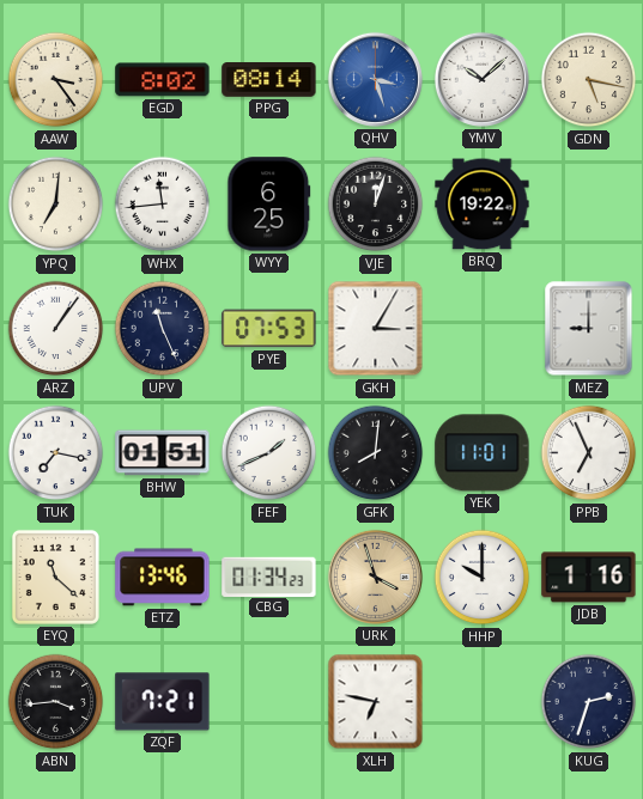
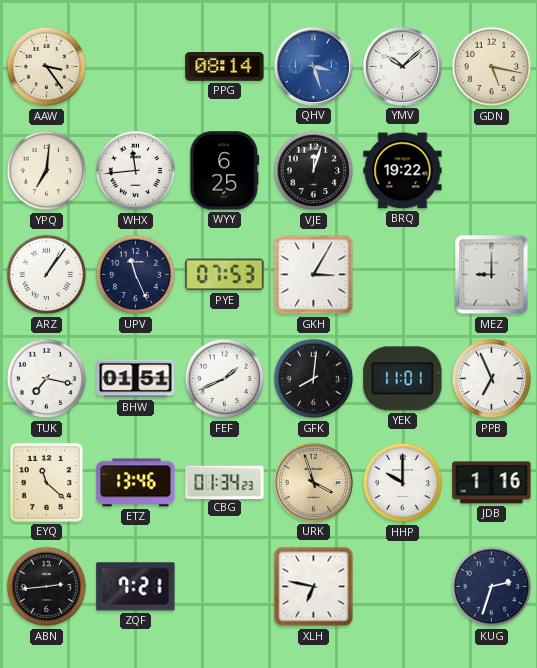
EGD: 8:02 -> none (163, 80)
ABN: 3:44 -> 2:44 (47, 587)
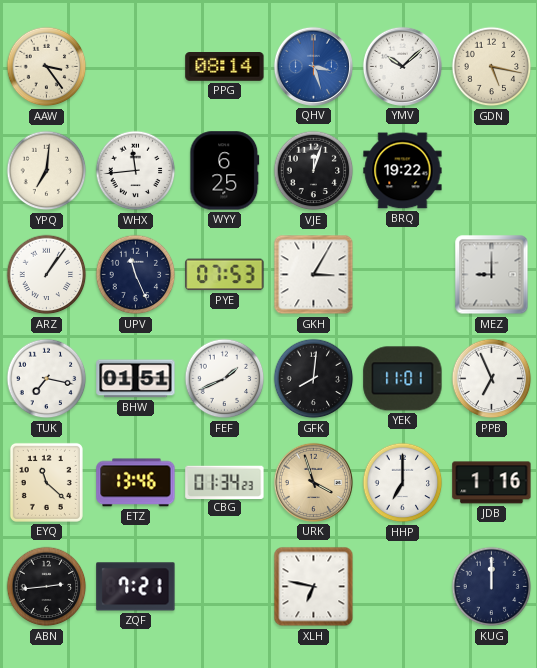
HHP: 10:00 -> 7:00 (403, 483)
KUG: 2:33 -> 12:00 (492, 587)
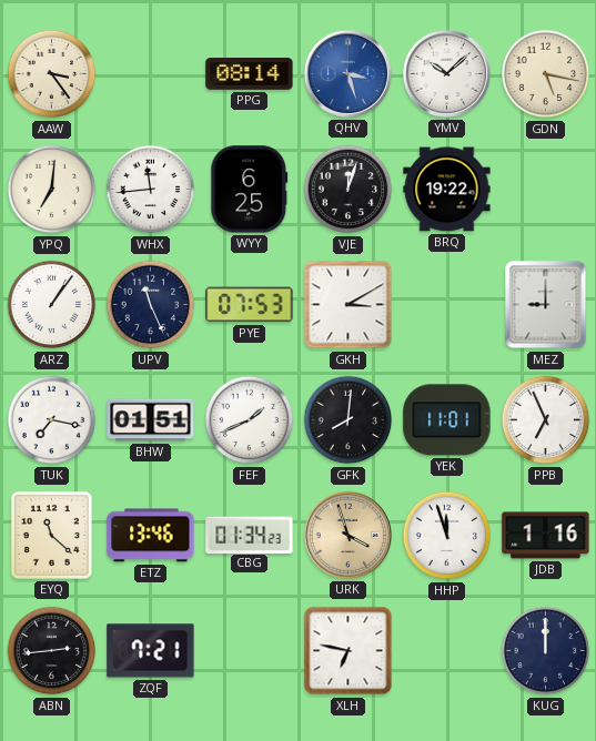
GKH: 3:05 -> 3:10 (348, 305)
HHP: 7:00 -> 11:57 (447, 536)
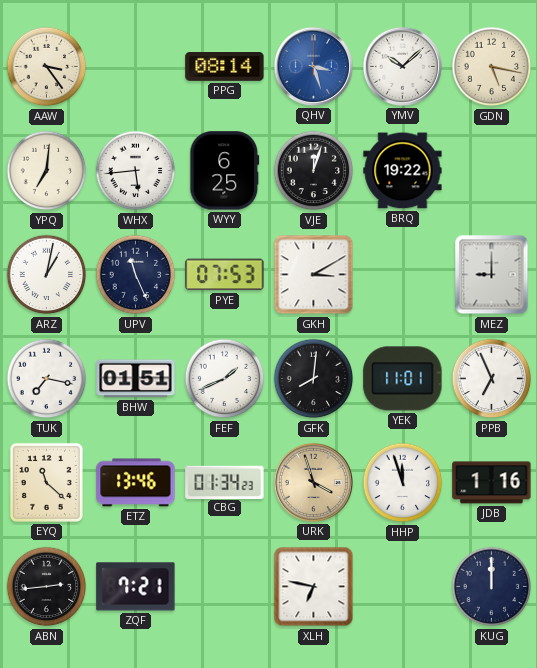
WHX: 11:44 -> 5:44 (136, 171)
ARZ: 1:06 -> 1:02 (47, 275)
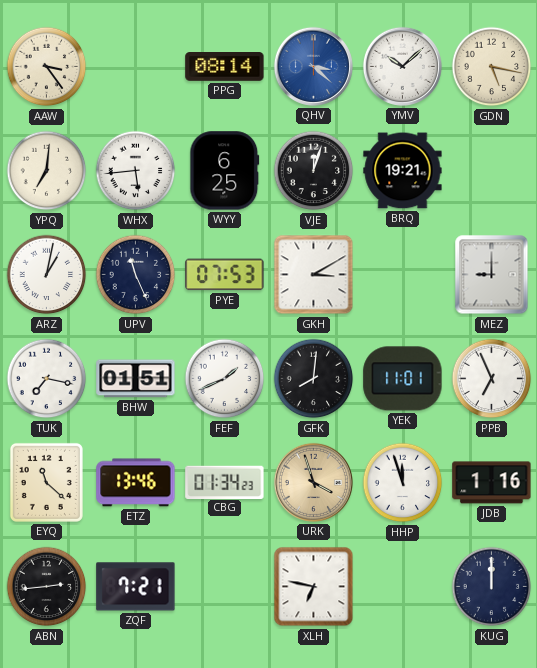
QHV: 3:27 -> 3:22 (313, 66)
BRQ: 19:22 -> 19:21 (403, 171)
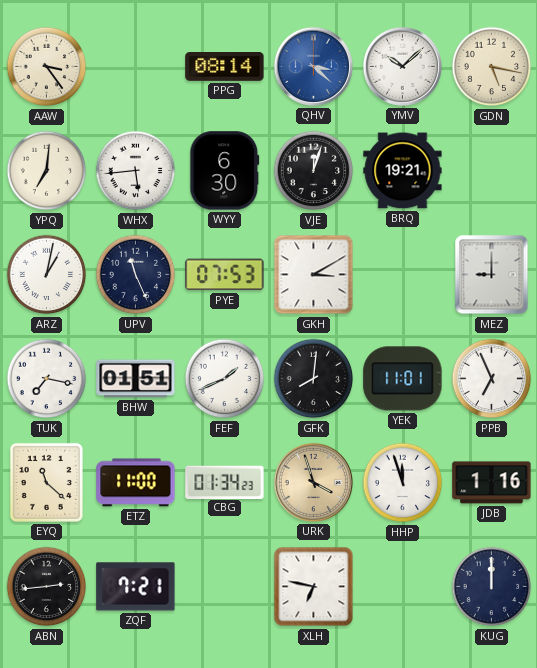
WYY: 6:25 -> 6:30 (225, 171)
ETZ: 13:46 -> 11:00 (136, 483)
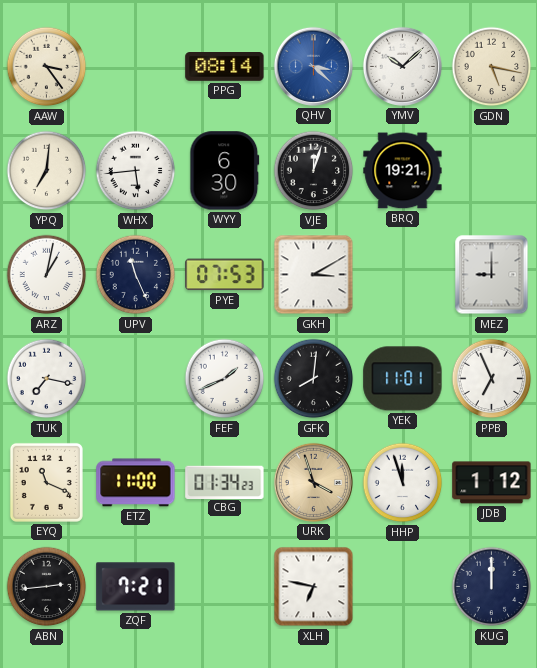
BHW: 01:51 -> none (136, 379)
EYQ: 11:22 -> 11:19 (46, 482)
JDB: 1:16 -> 1:12 (492, 483)
